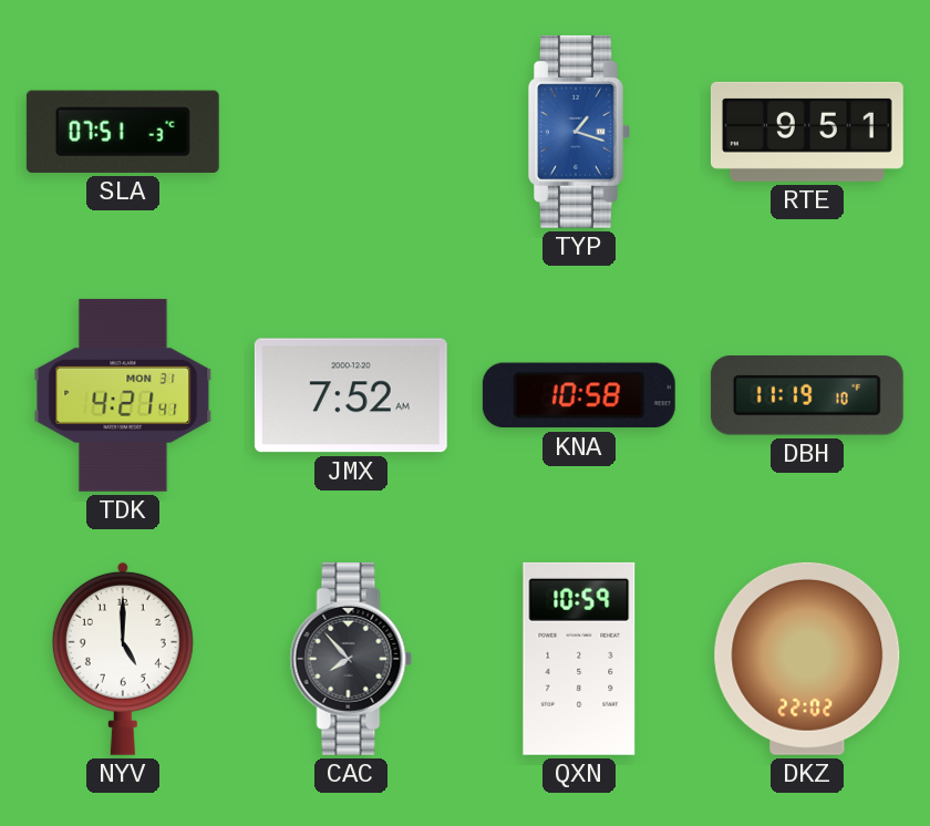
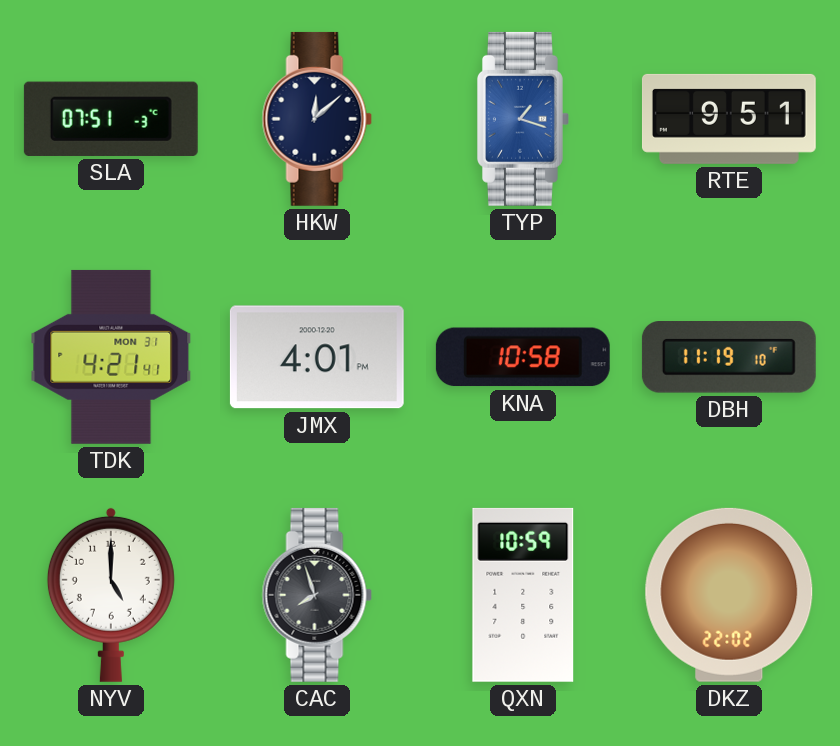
HKW: none -> 12:08 (317, 119)
JMX: 7:52 -> 4:01 (317, 357)
CAC: 7:53 -> 7:57 (317, 595)
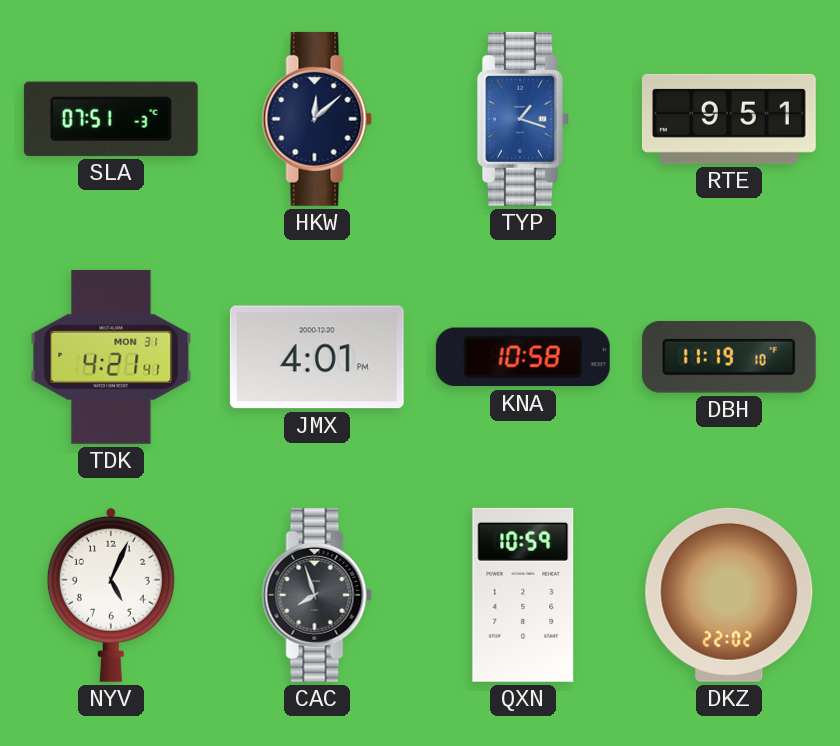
NYV: 5:00 -> 5:04 (111, 595)
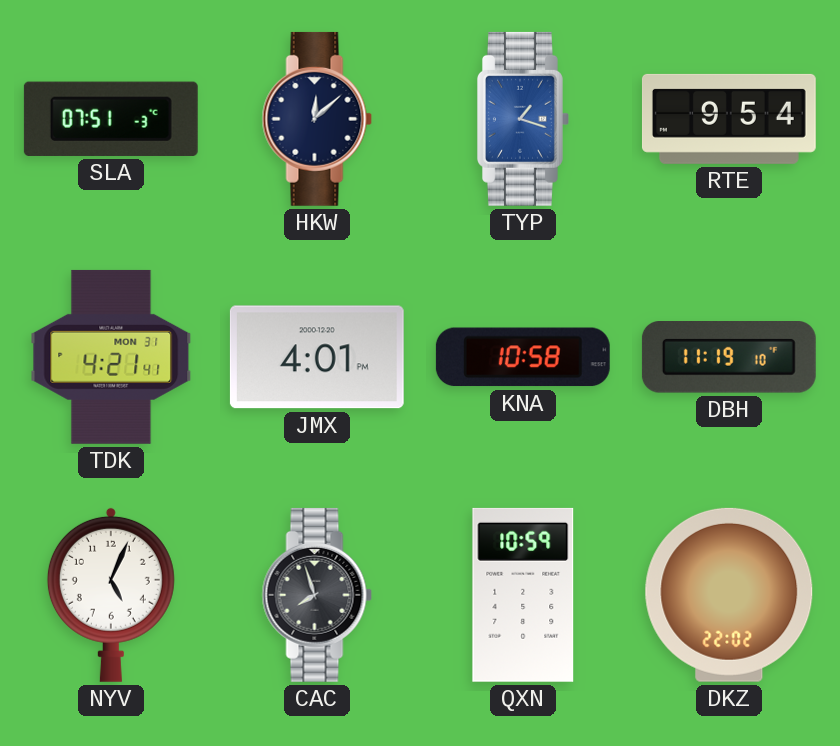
RTE: 9:51 -> 9:54 (729, 119)
